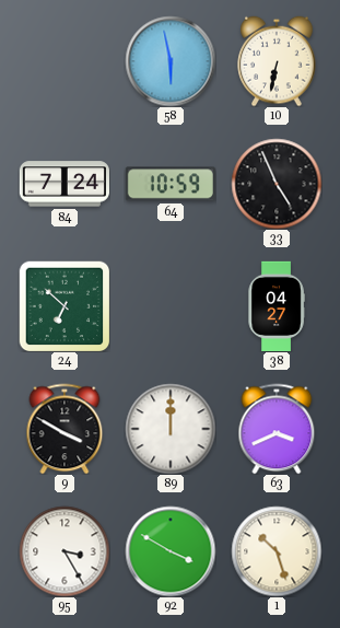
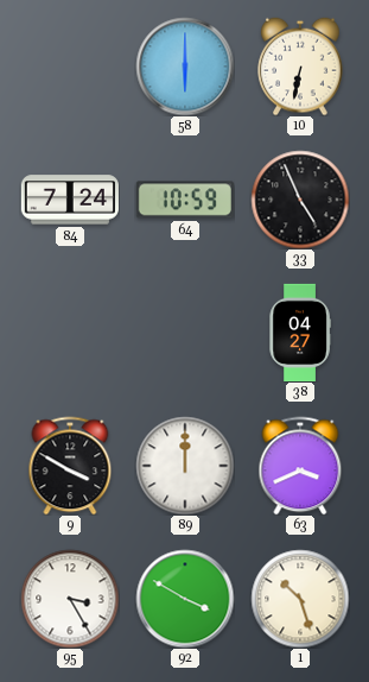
58: 5:58 -> 6:00 (185, 67)
24: 6:52 -> none (65, 306)
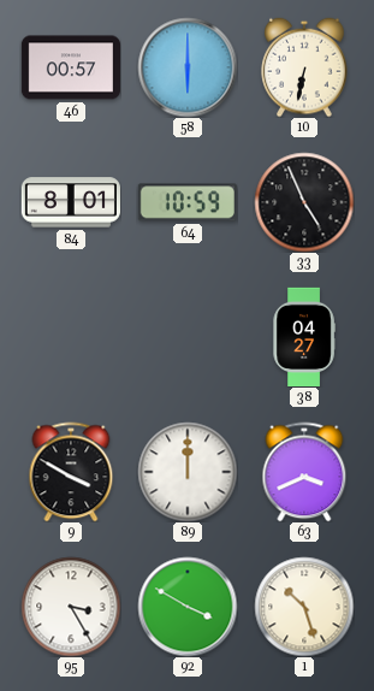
46: none -> 00:57 (70, 67)
84: 7:24 -> 8:01 (71, 202)
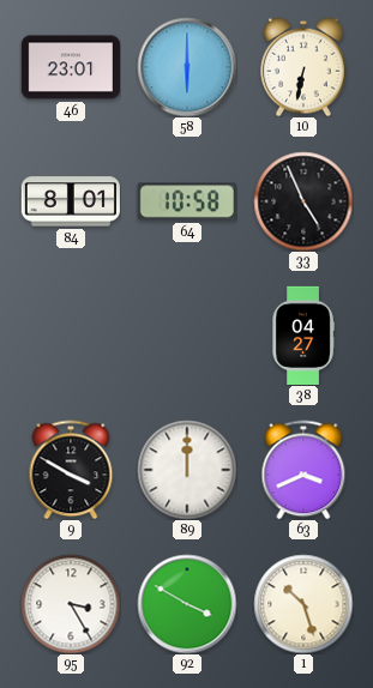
46: 00:57 -> 23:01 (70, 67)
64: 10:59 -> 10:58 (187, 201)
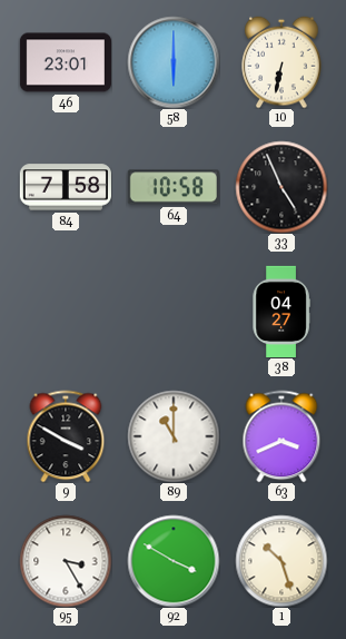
84: 8:01 -> 7:58 (66, 187)
89: 12:00 -> 11:00 (174, 436)
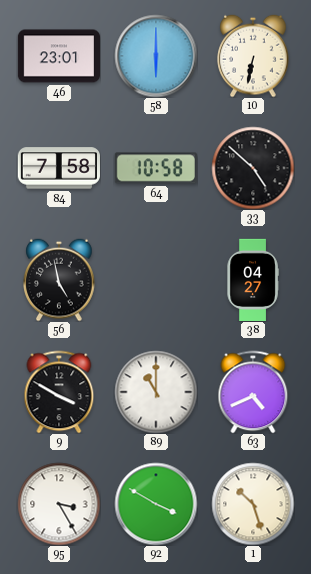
33: 4:56 -> 4:52 (253, 168)
56: none -> 4:58 (59, 280)
63: 3:41 -> 4:41 (253, 392)
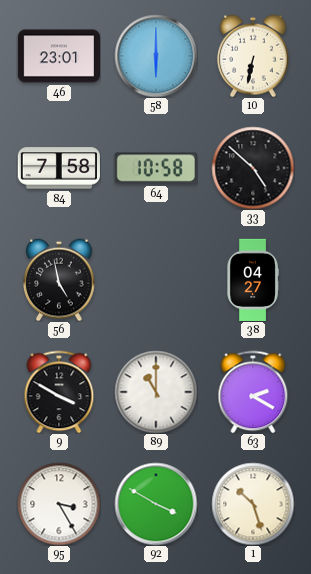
63: 4:41 -> 2:20 (253, 392)
